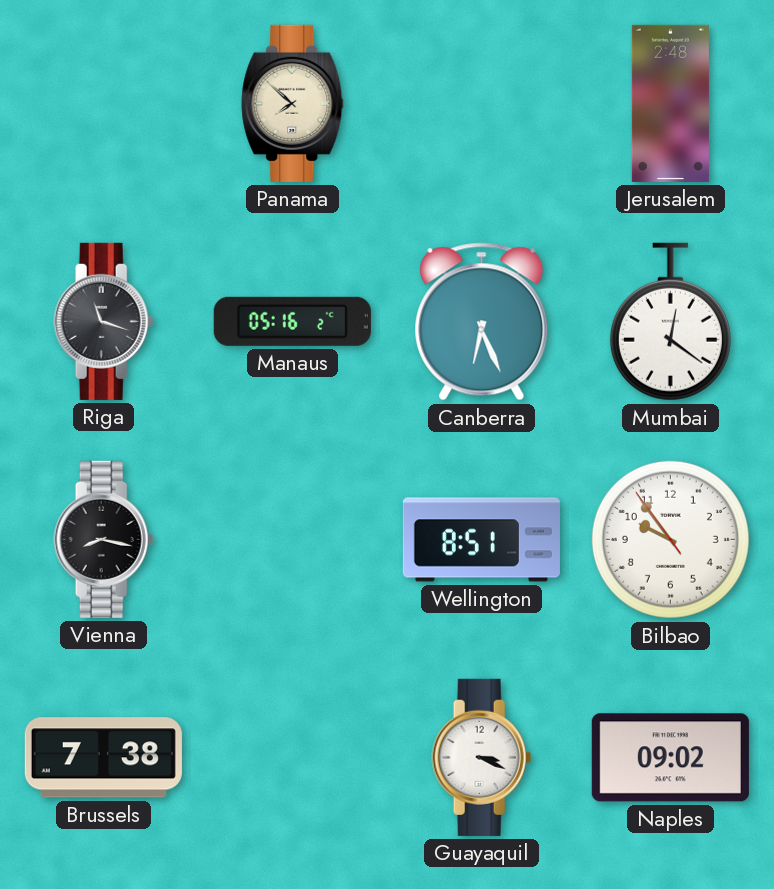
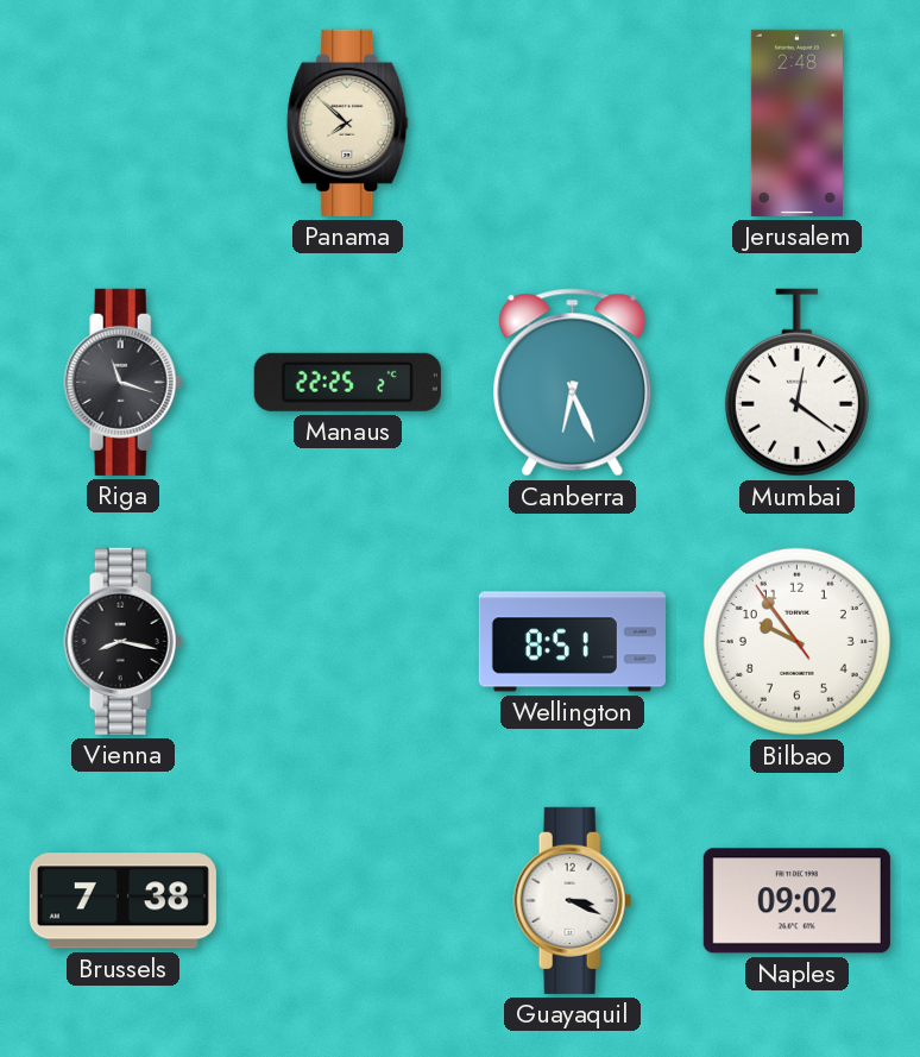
Manaus: 05:16 -> 22:25 (347, 382)
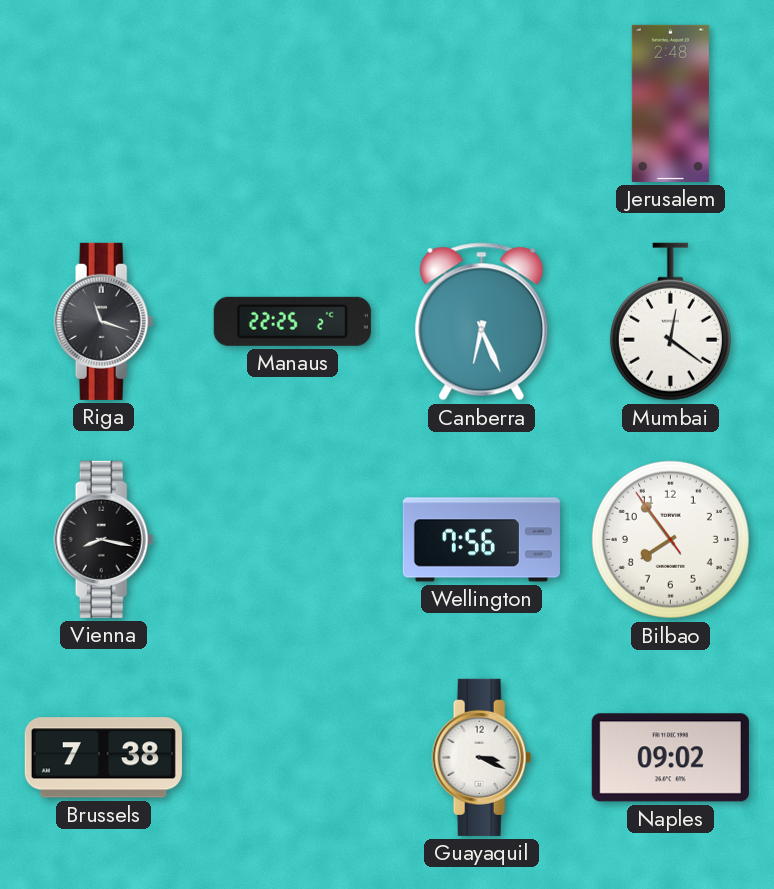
Panama: 7:52 -> none (348, 122)
Wellington: 8:51 -> 7:56 (481, 540)
Bilbao: 9:53 -> 7:53 (670, 539)
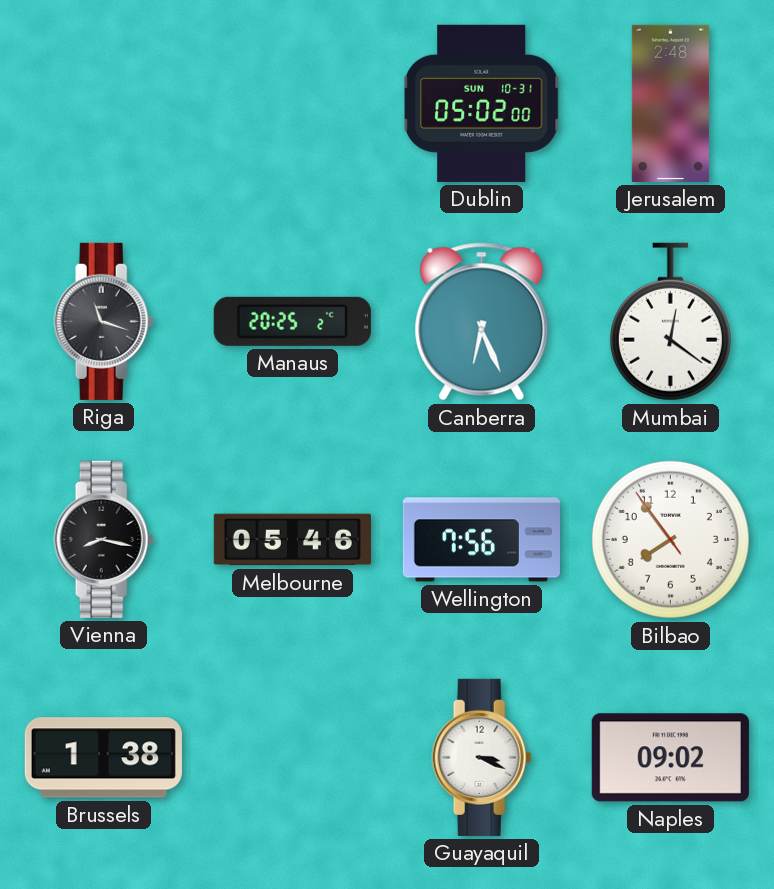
Dublin: none -> 05:02 (481, 103)
Manaus: 22:25 -> 20:25 (292, 321)
Melbourne: none -> 05:46 (292, 540)
Brussels: 7:38 -> 1:38 (103, 758)
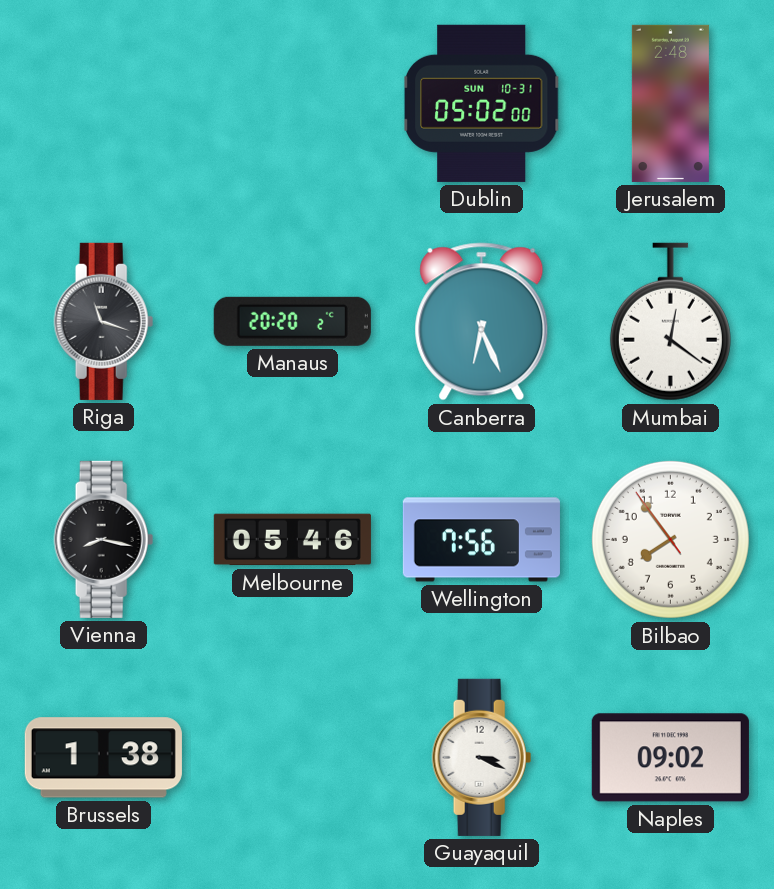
Manaus: 20:25 -> 20:20 (292, 321)
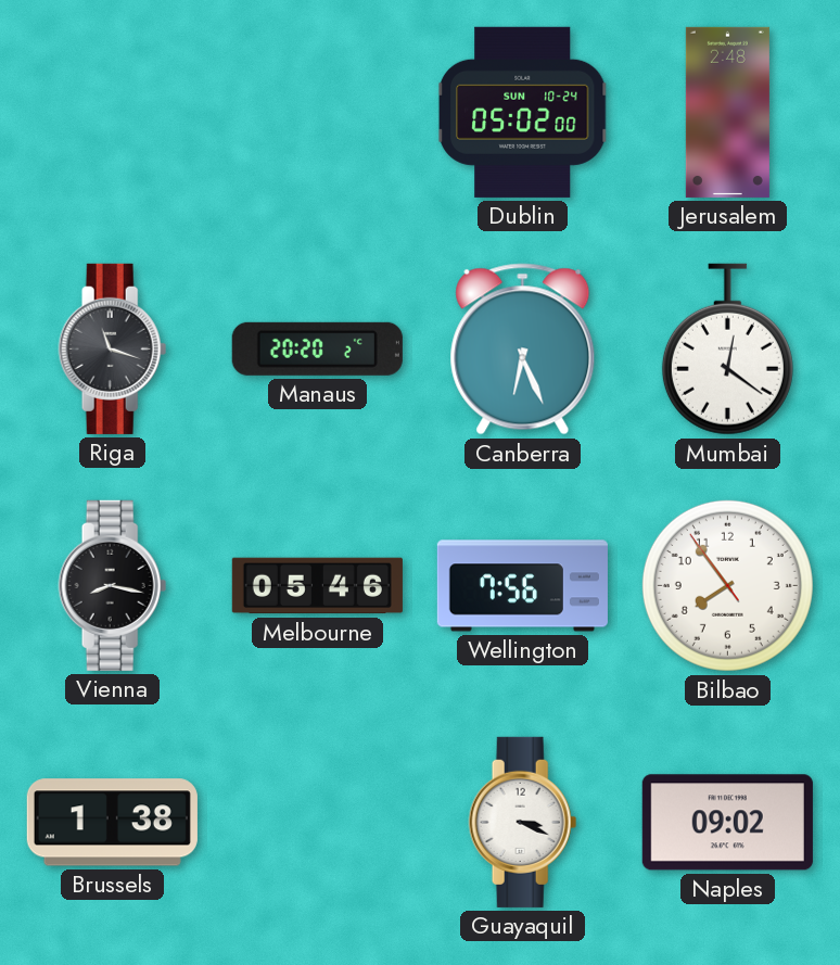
Dublin date: SUN 10-31 -> SUN 10-24 (522, 112)
